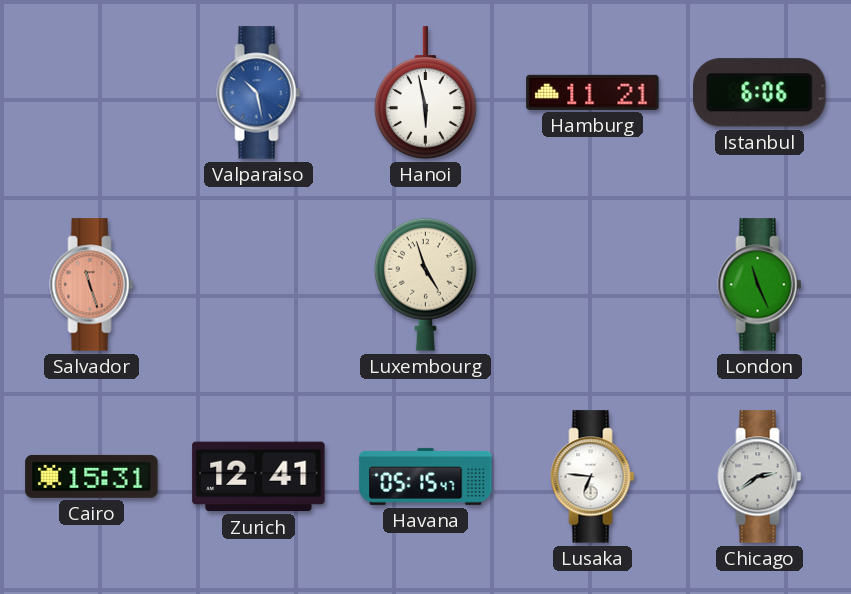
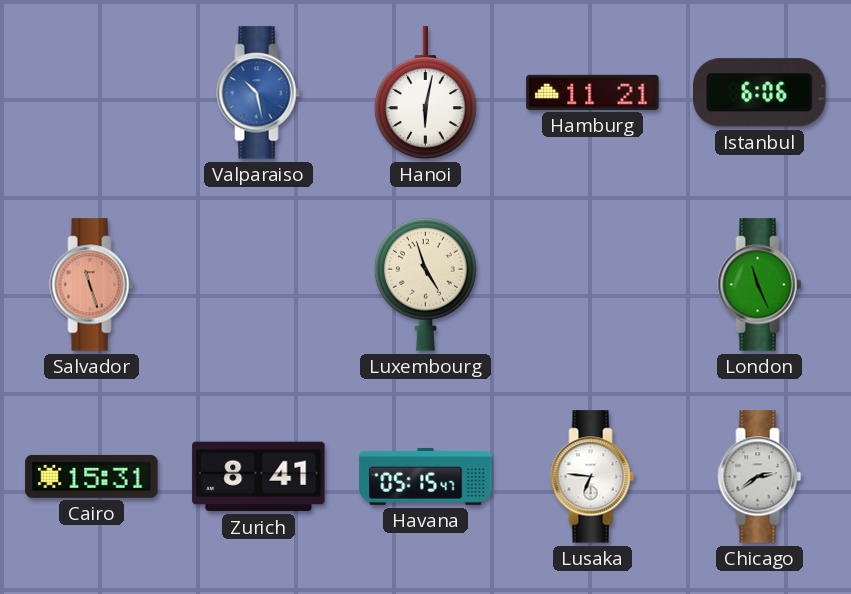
Hanoi: 5:58 -> 6:02 (425, 93)
Zurich: 12:41 -> 8:41 (259, 477)
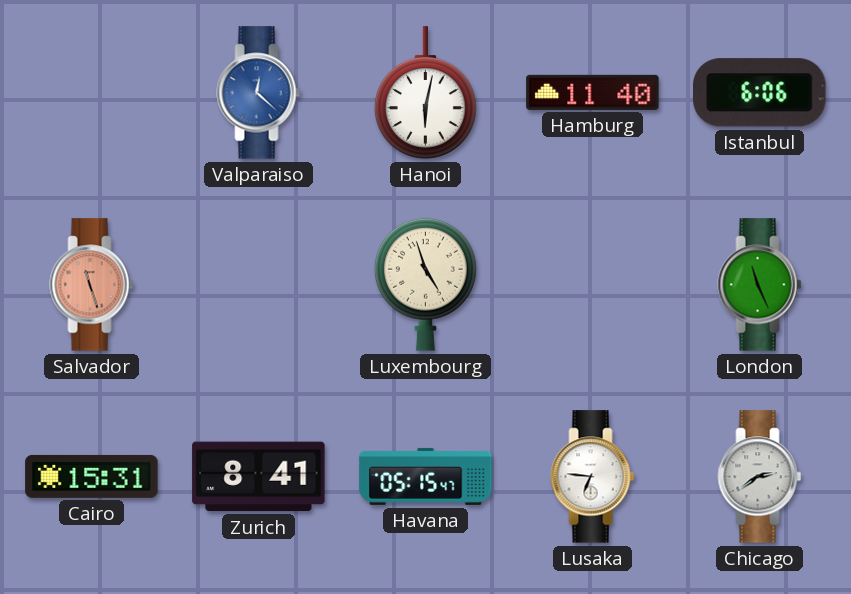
Valparaiso: 10:28 -> 12:22 (259, 93)
Hamburg: 11:21 -> 11:40 (593, 92)
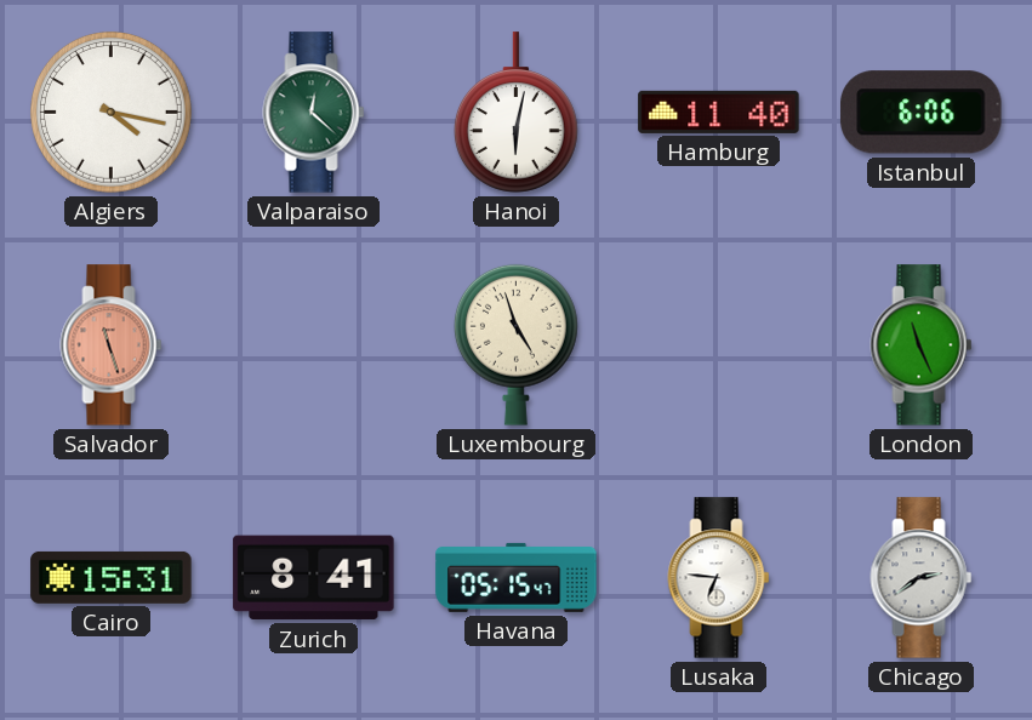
Algiers: none -> 4:17 (112, 113)
Valparaiso dial: blue -> green (314, 113)
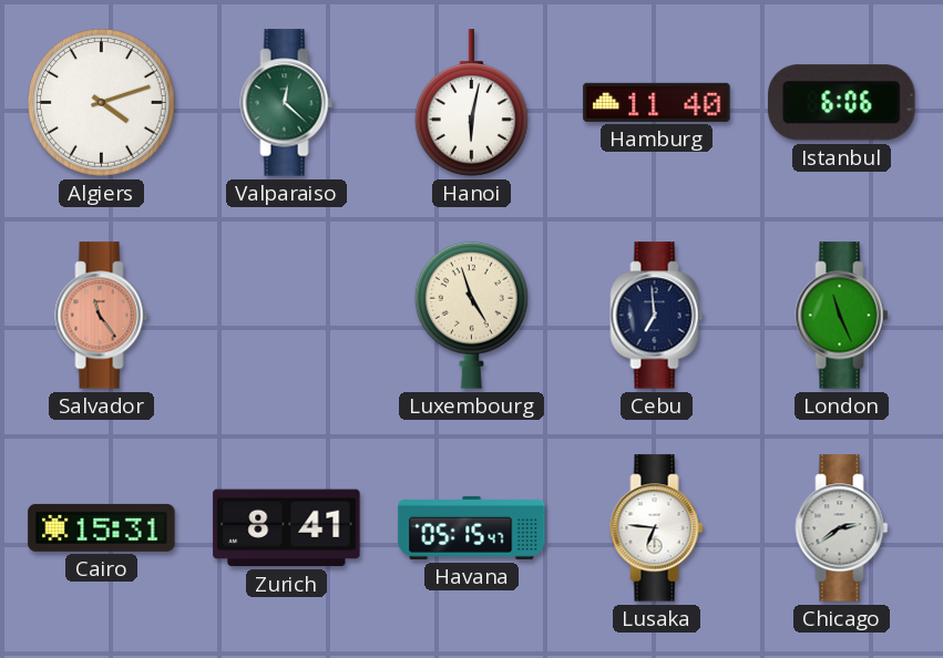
Algiers: 4:17 -> 4:12 (102, 103)
Salvador: 11:27 -> 11:24 (102, 316)
Cebu: none -> 6:59 (657, 316)
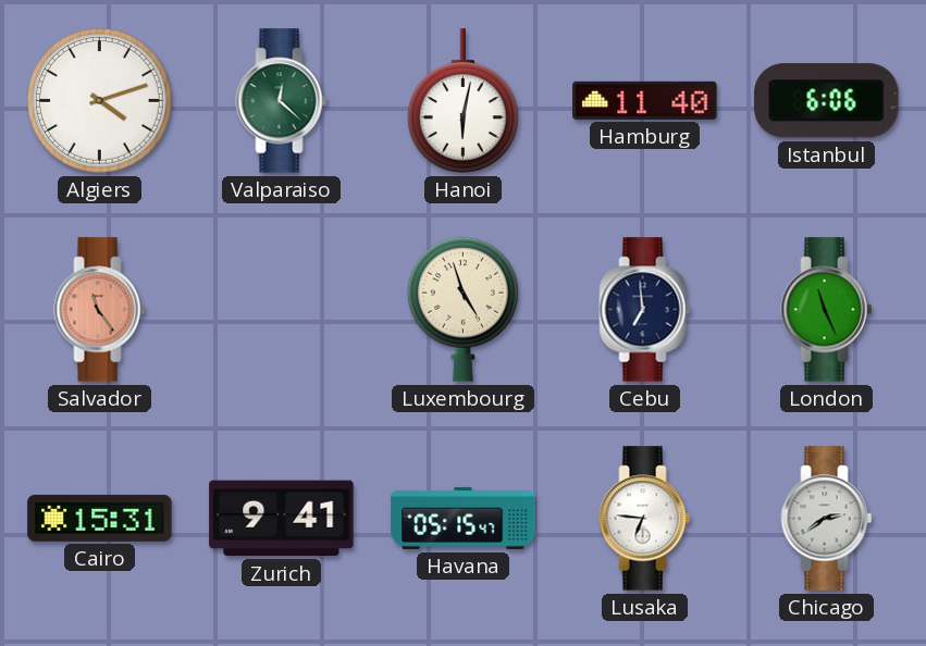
Zurich: 8:41 -> 9:41 (282, 519)
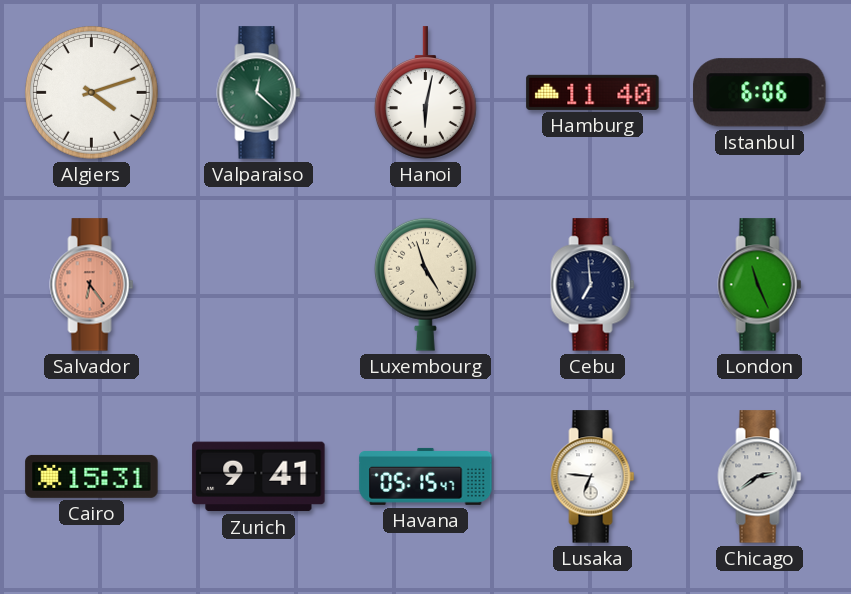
Salvador: 11:24 -> 6:24 (92, 285)
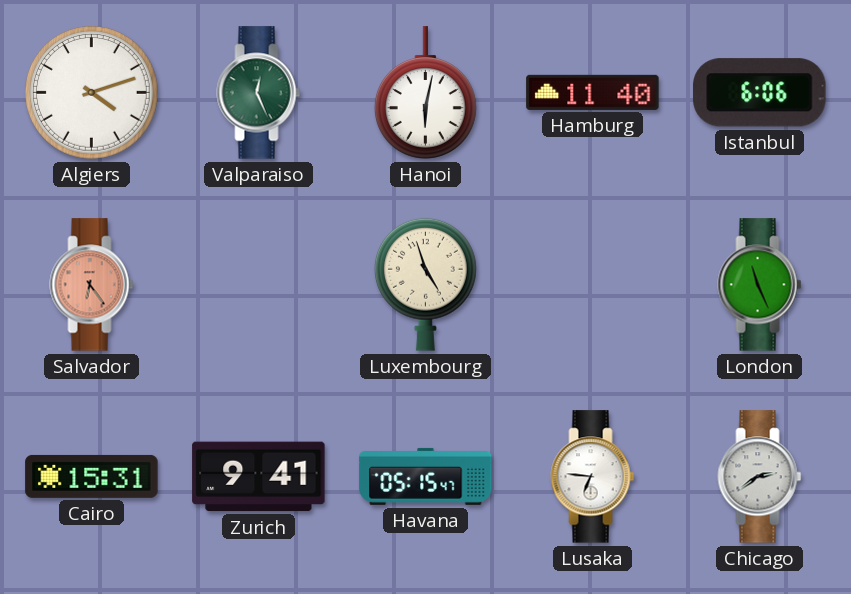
Valparaiso: 12:22 -> 12:26 (259, 93)
Cebu: 6:59 -> none (593, 285)
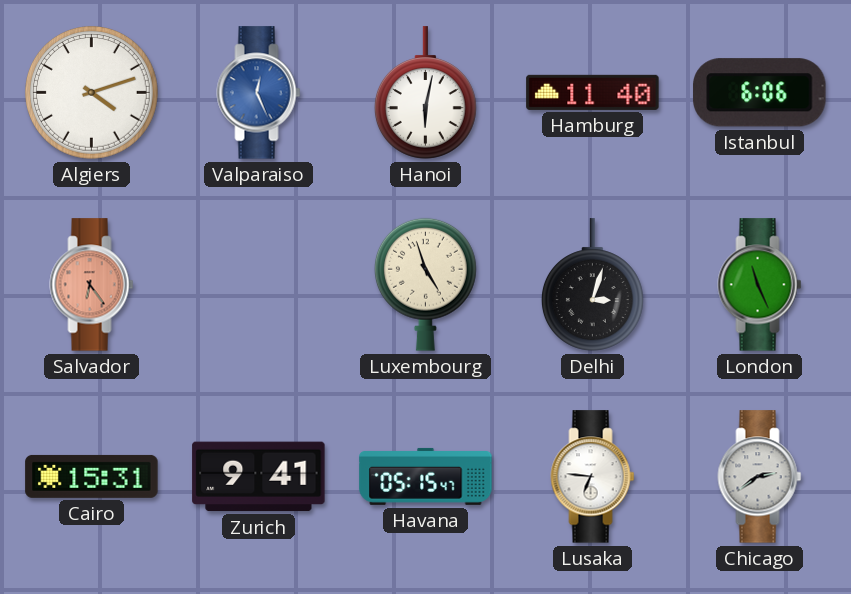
Valparaiso dial: green -> blue (259, 93)
Delhi: none -> 3:03 (592, 285)
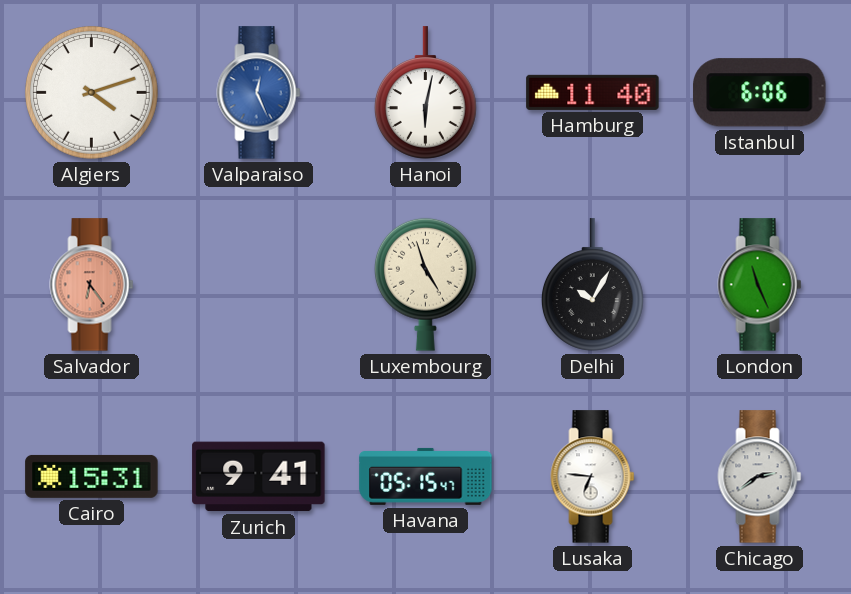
Delhi: 3:03 -> 10:05 (592, 285)
